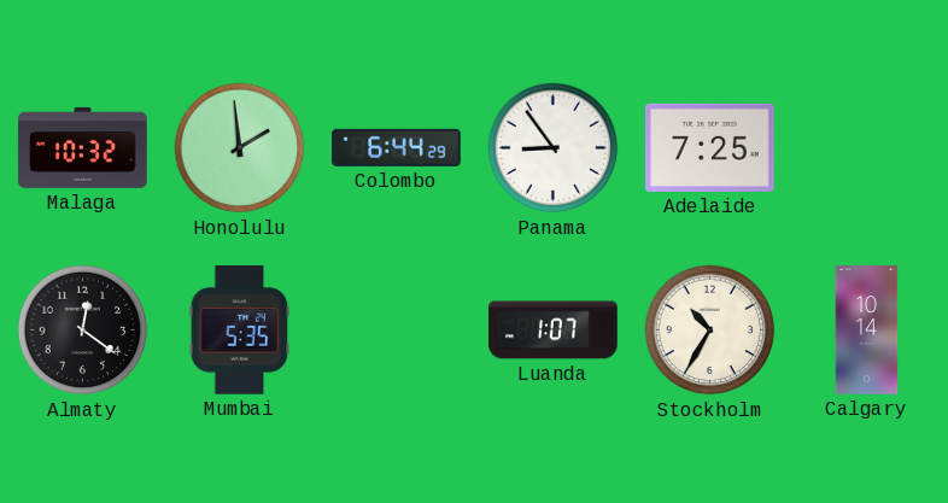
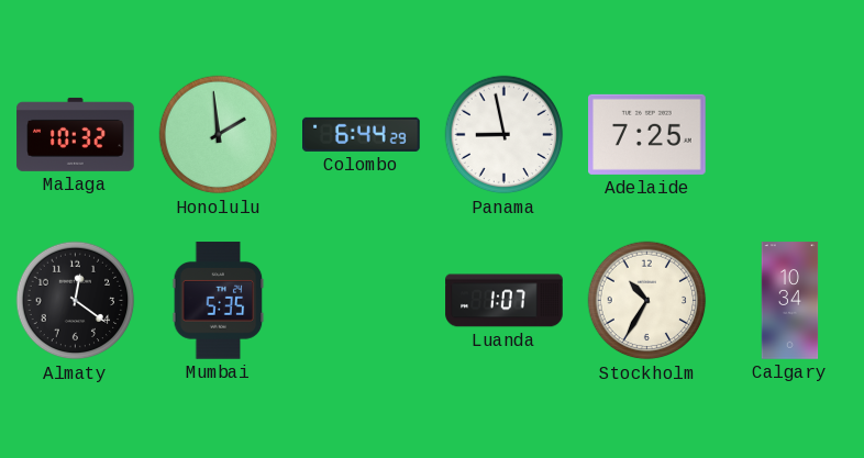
Panama: 8:54 -> 8:58 (505, 135)
Calgary: 10:14 -> 10:34 (790, 301)
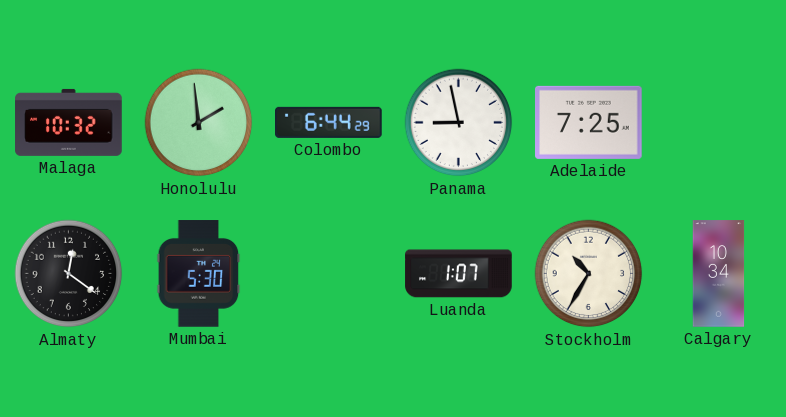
Mumbai: 5:35 -> 5:30 (199, 274)
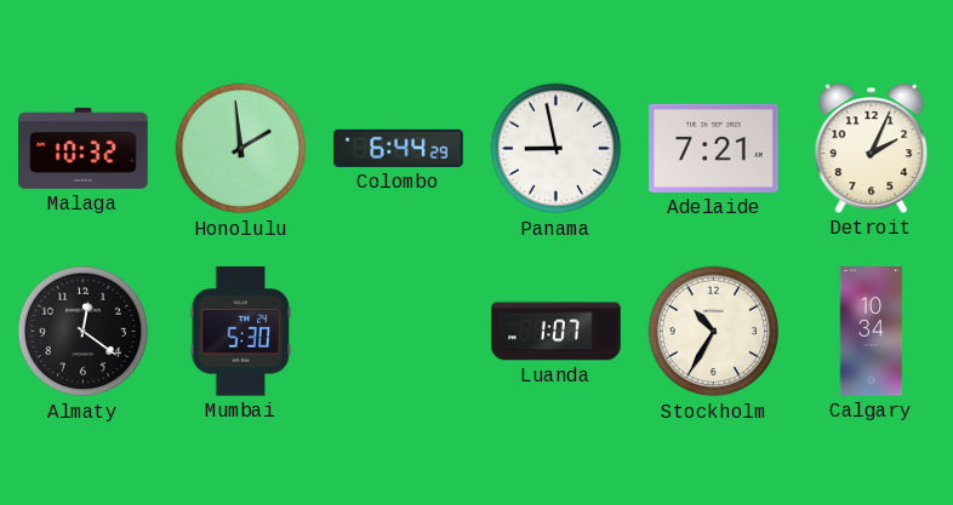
Adelaide: 7:25 -> 7:21 (714, 148)
Detroit: none -> 2:04 (872, 148)
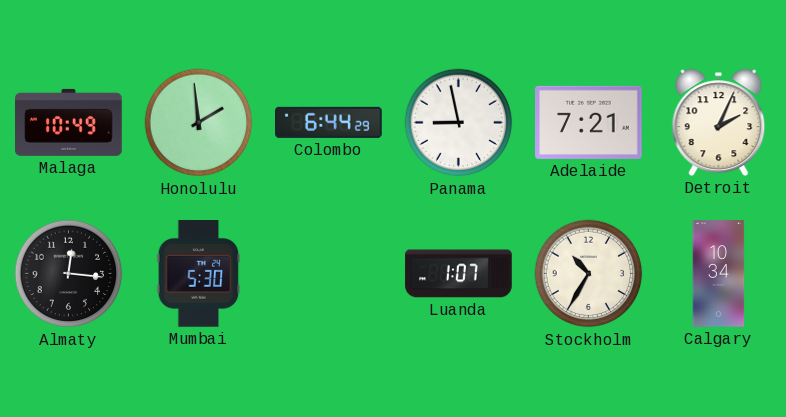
Malaga: 10:32 -> 10:49 (69, 122)
Almaty: 12:21 -> 12:16 (69, 274)
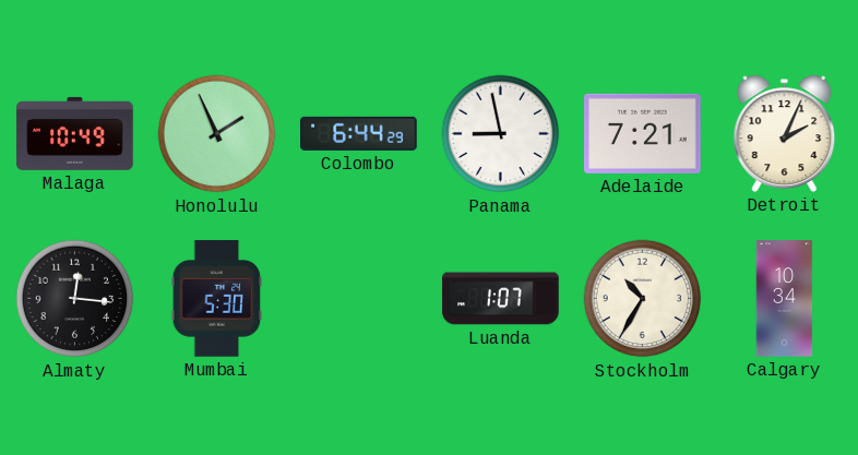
Honolulu: 1:59 -> 1:56 (217, 134)
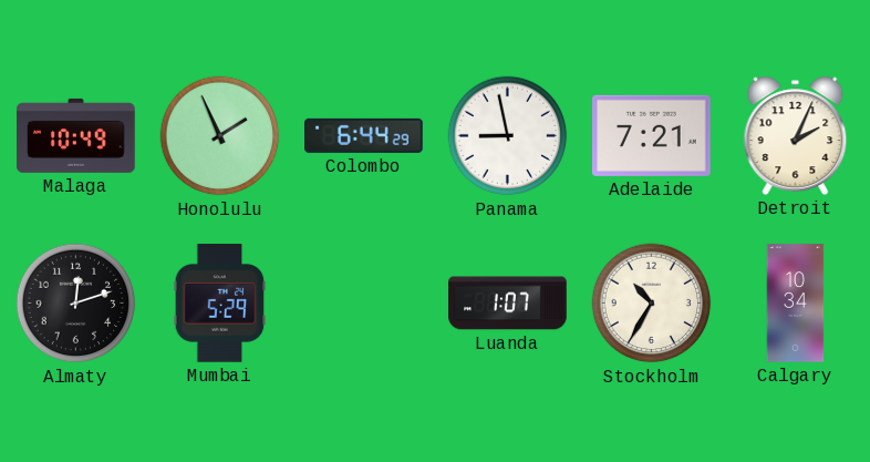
Almaty: 12:16 -> 12:12 (76, 304)
Mumbai: 5:30 -> 5:29 (220, 304)
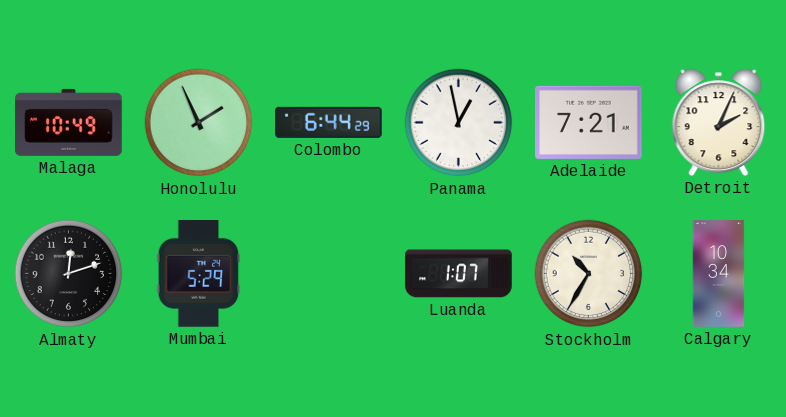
Panama: 8:58 -> 12:58 (459, 123)
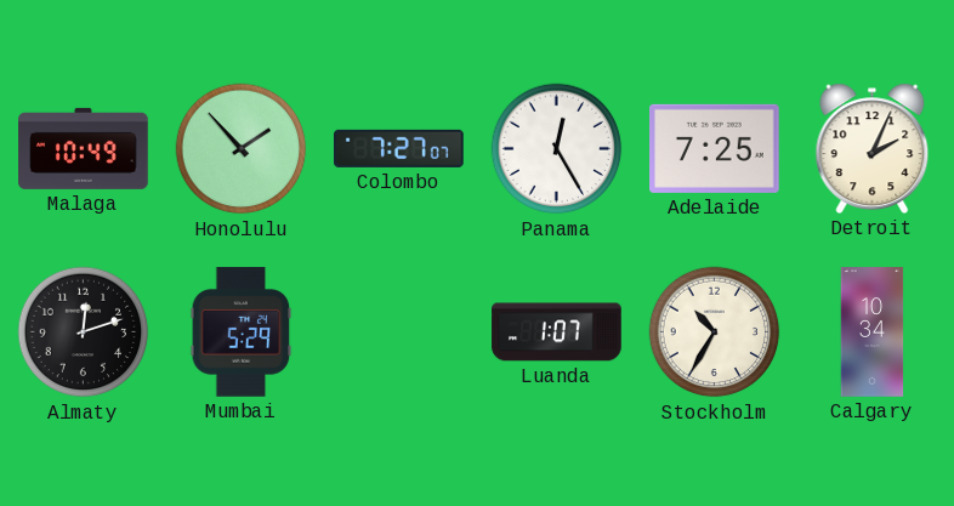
Honolulu: 1:56 -> 1:53 (242, 149)
Colombo: 6:44 -> 7:27 (399, 148)
Panama: 12:58 -> 12:25 (557, 149)
Adelaide: 7:21 -> 7:25 (715, 148)
